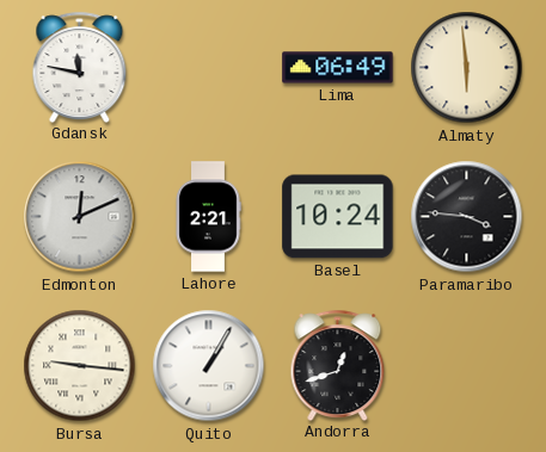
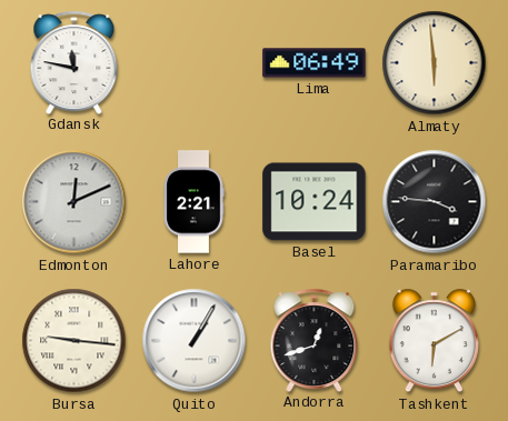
Tashkent: none -> 6:10 (434, 341)
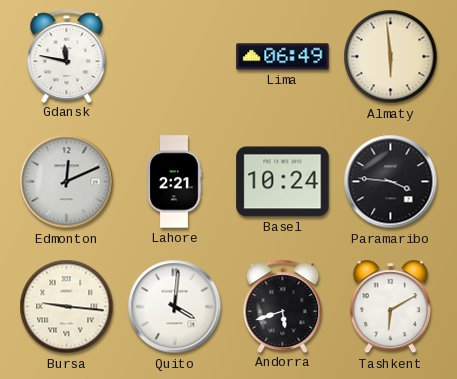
Quito: 1:05 -> 4:01 (175, 307)
Andorra: 12:42 -> 5:42 (283, 306)
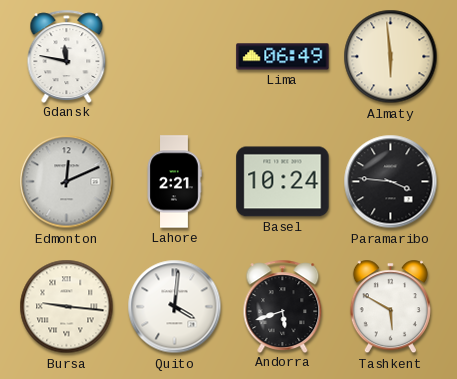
Tashkent: 6:10 -> 5:50 (390, 307)
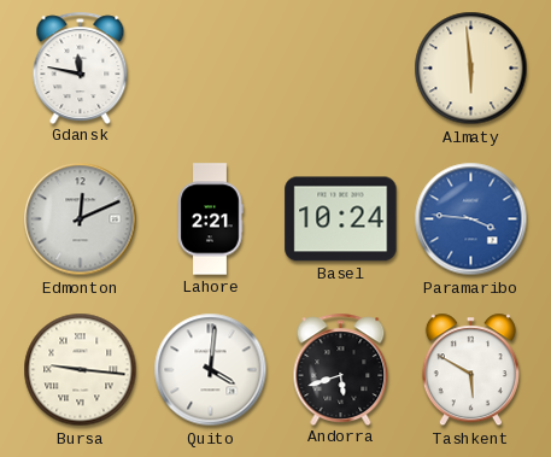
Lima: 06:49 -> none (283, 57)
Paramaribo dial: black -> blue (471, 219)
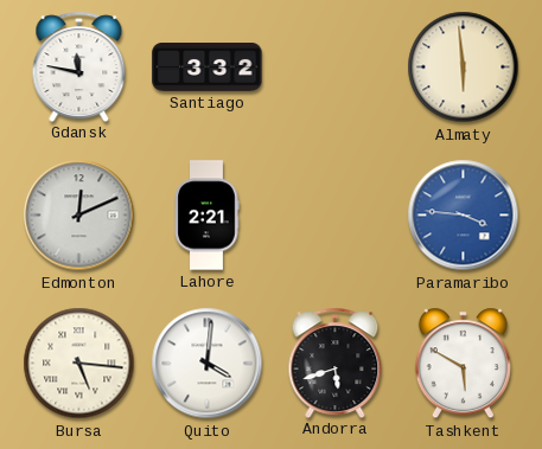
Santiago: none -> 3:32 (208, 68)
Basel: 10:24 -> none (341, 219)
Bursa: 9:16 -> 5:16 (79, 364)
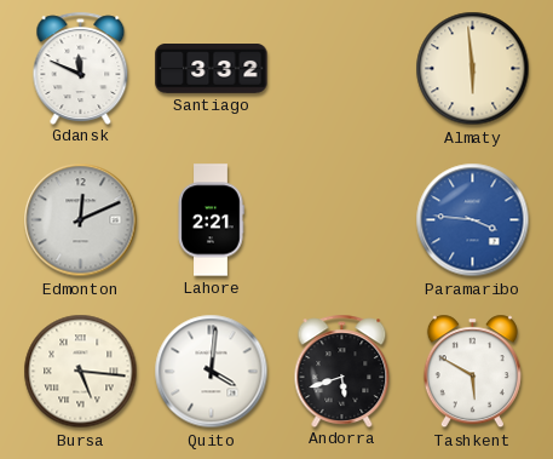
Gdansk: 11:47 -> 11:49 (81, 68)
